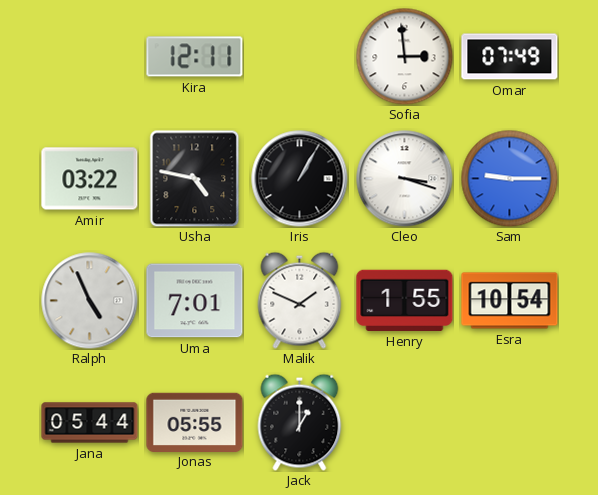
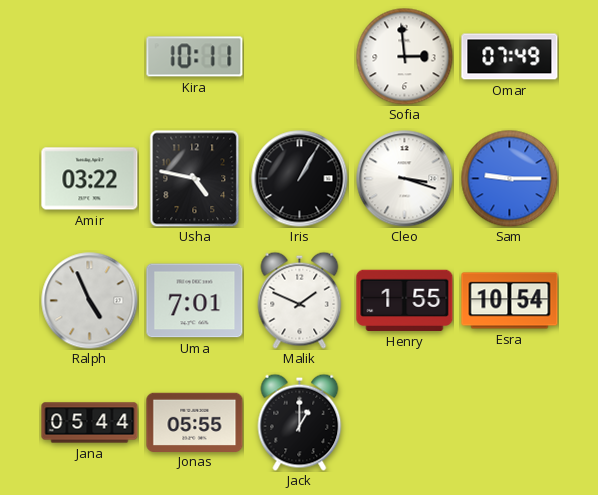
Kira: 12:11 -> 10:11 (195, 57)
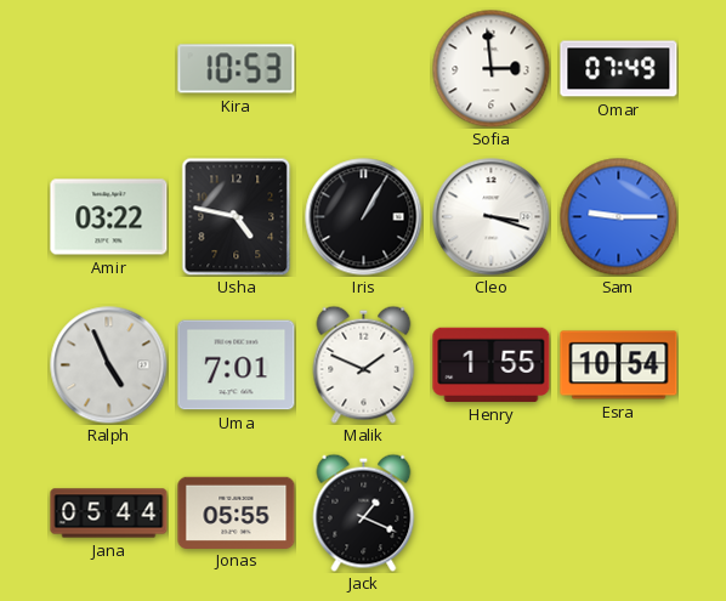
Kira: 10:11 -> 10:53 (237, 69)
Jack: 1:00 -> 1:19 (364, 512)
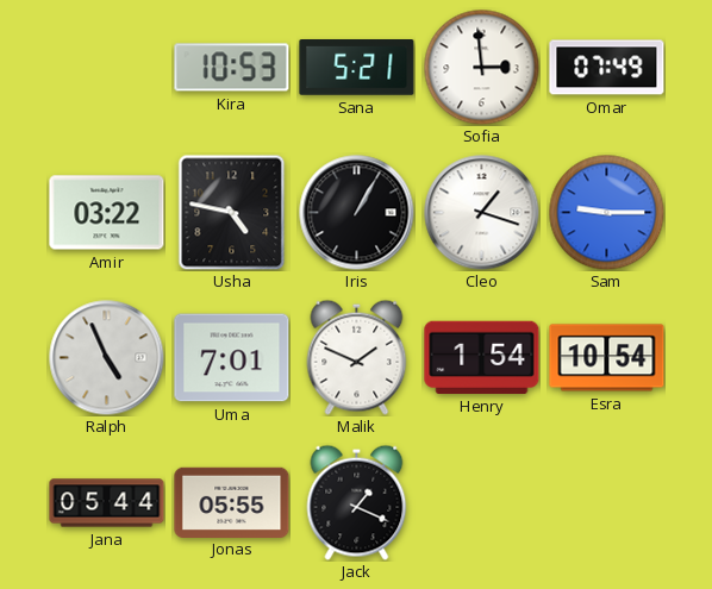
Sana: none -> 5:21 (357, 68)
Cleo: 3:18 -> 1:18 (482, 213)
Henry: 1:55 -> 1:54 (482, 357)
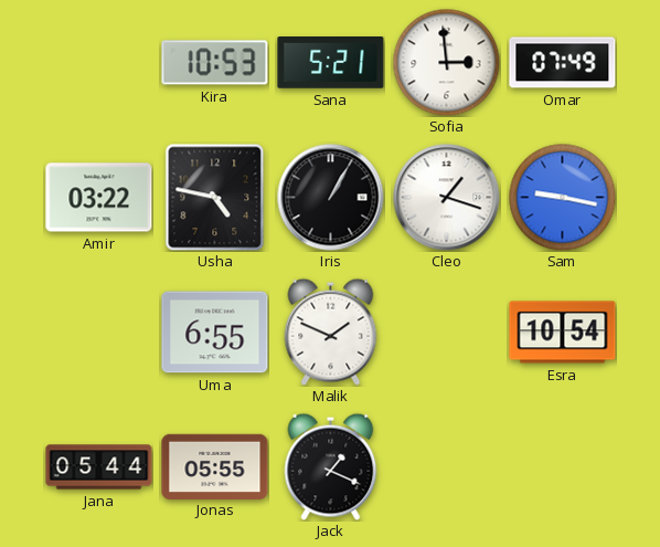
Sam: 9:15 -> 9:17 (562, 197)
Ralph: 4:56 -> none (107, 358)
Uma: 7:01 -> 6:55 (215, 333)
Henry: 1:54 -> none (482, 357)
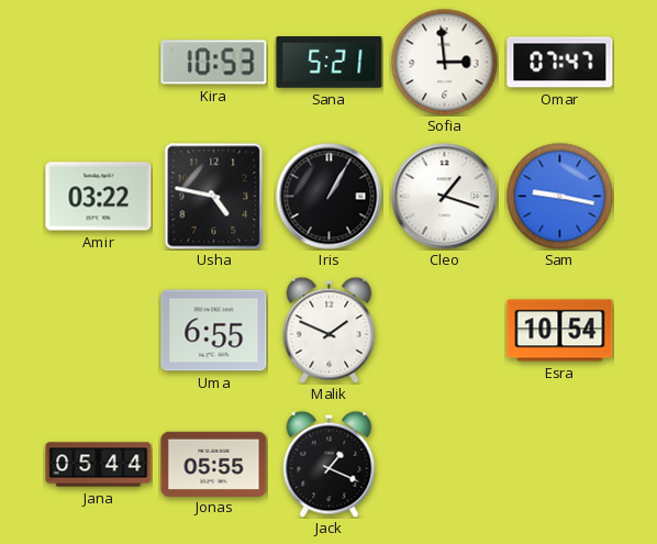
Omar: 07:49 -> 07:47 (560, 63)
